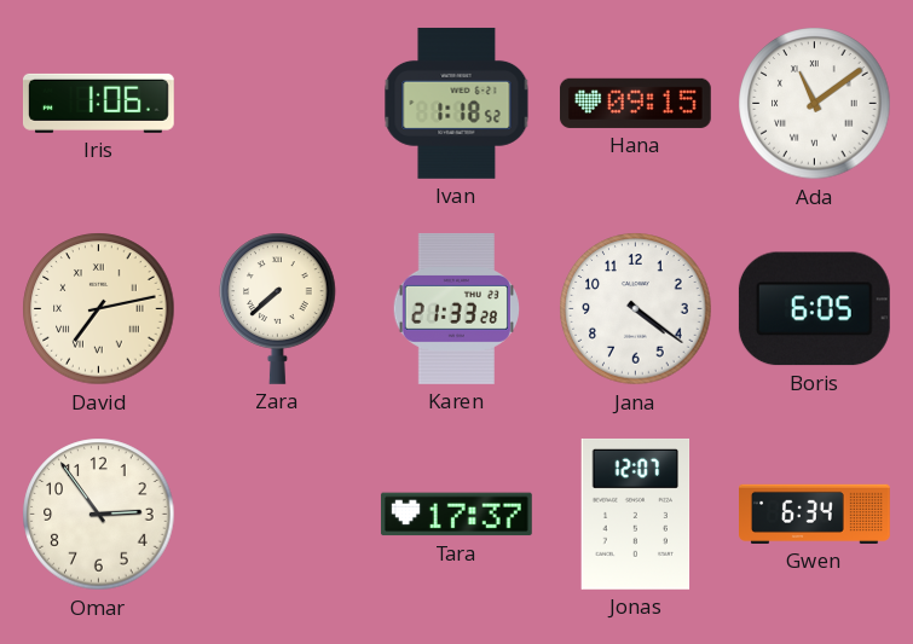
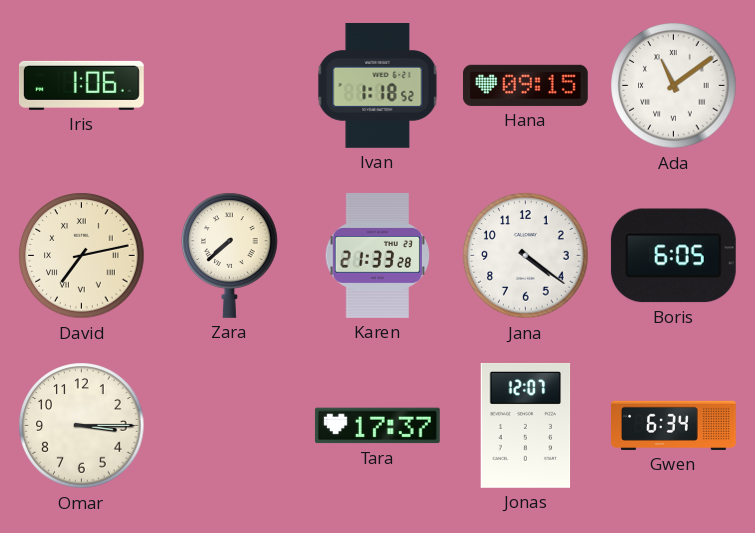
Omar: 2:54 -> 3:15 (82, 426)
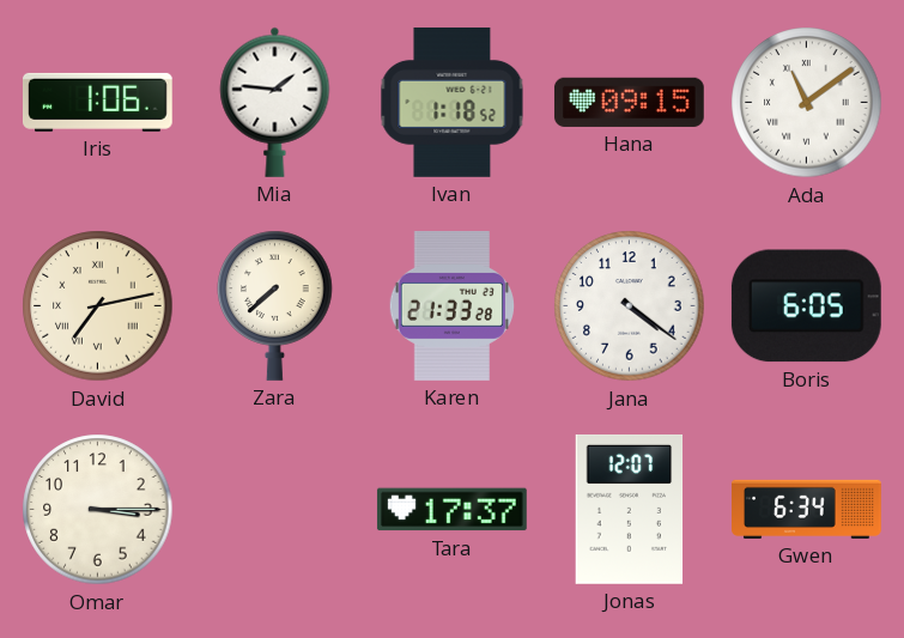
Mia: none -> 1:46 (275, 102)
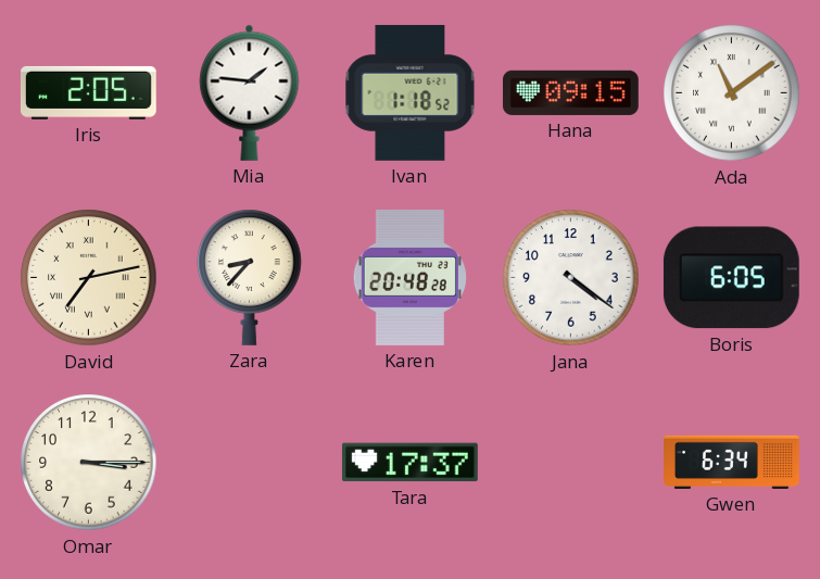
Iris: 1:06 -> 2:05 (88, 92)
Zara: 7:38 -> 8:37 (250, 277)
Karen: 21:33 -> 20:48 (409, 277)
Jonas: 12:07 -> none (630, 509)
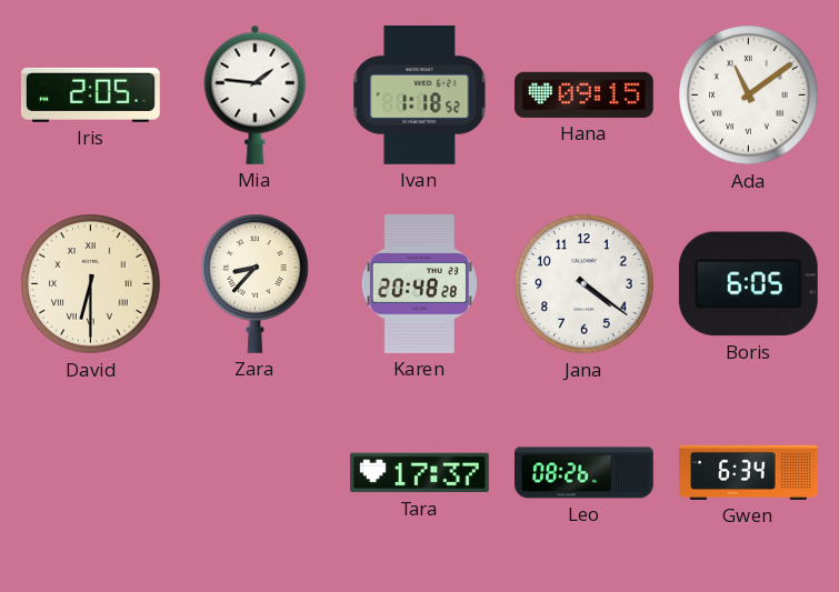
David: 7:13 -> 6:30 (91, 284)
Omar: 3:15 -> none (89, 463)
Leo: none -> 08:26 (585, 473)
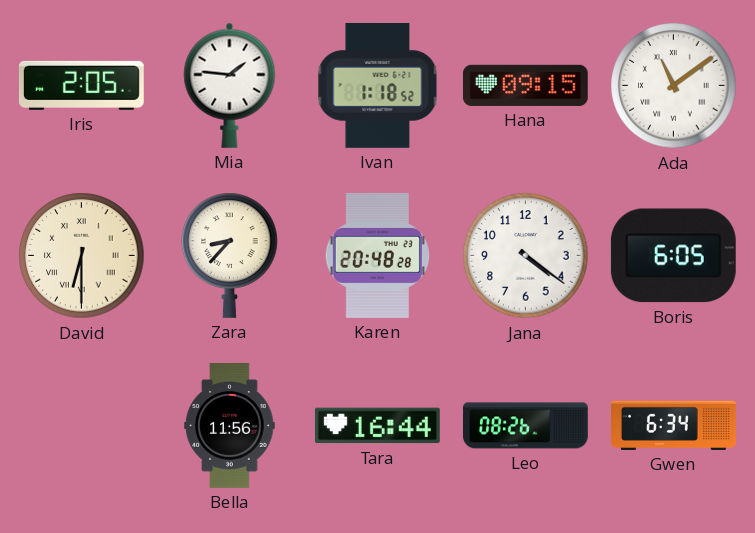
Bella: none -> 11:56 (230, 426)
Tara: 17:37 -> 16:44 (377, 426)
